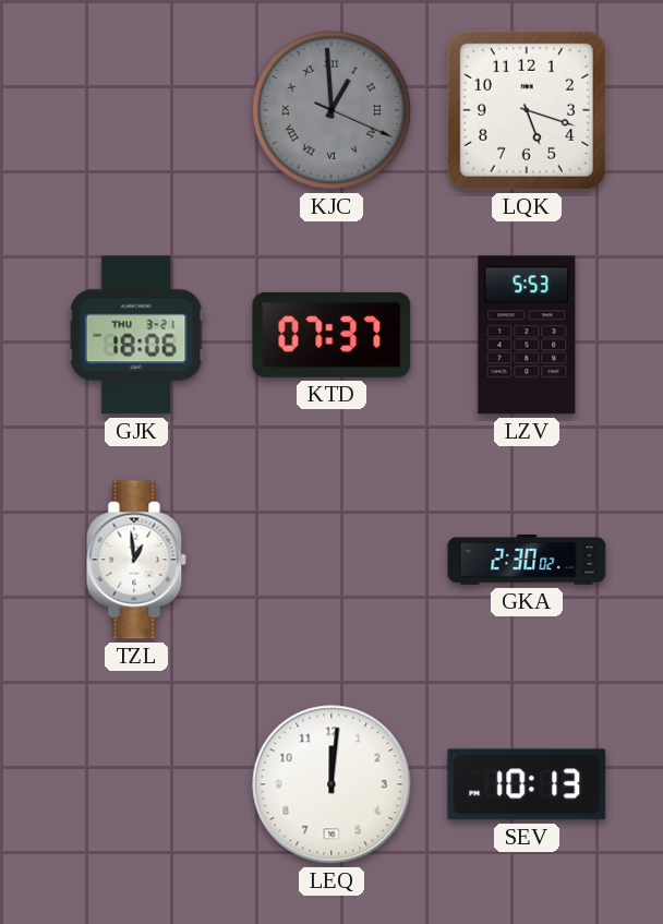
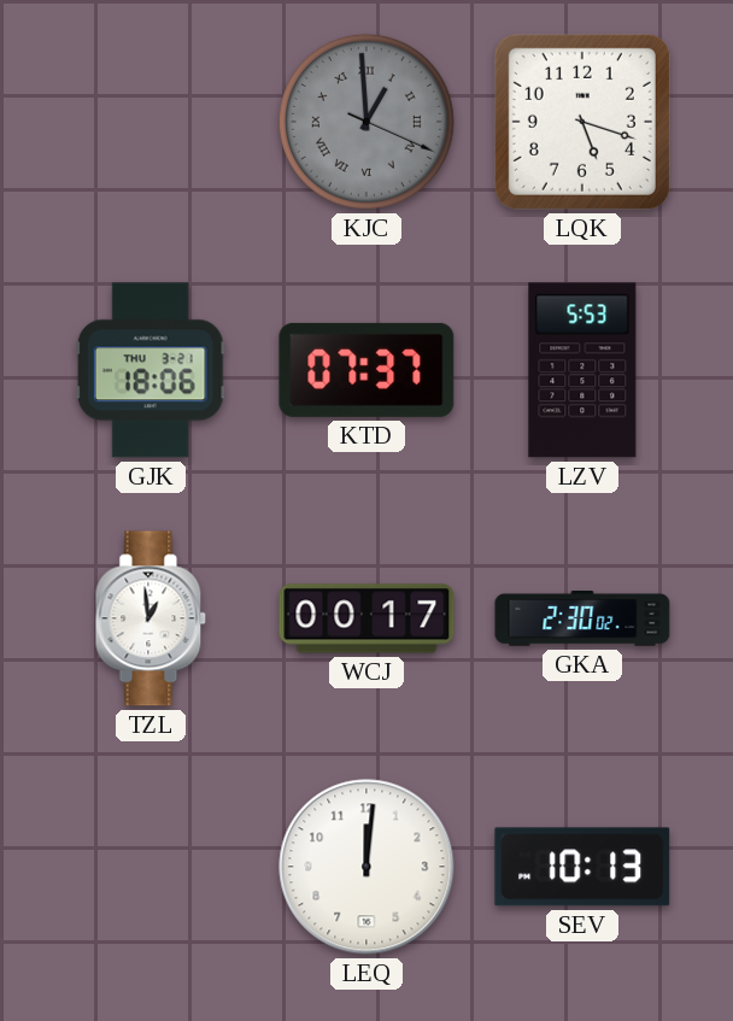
WCJ: none -> 00:17 (366, 618)
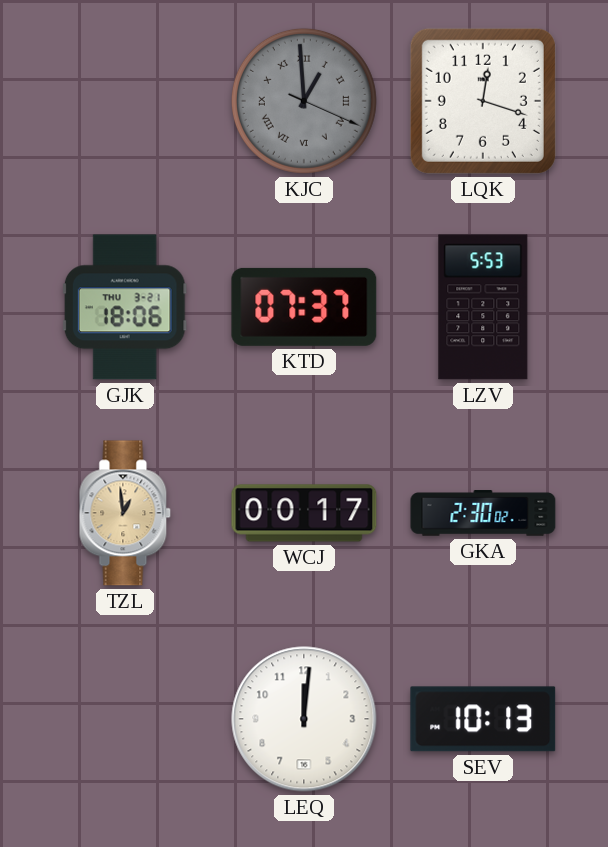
LQK: 5:18 -> 12:18 (483, 101)
TZL dial: white -> champagne (125, 513)
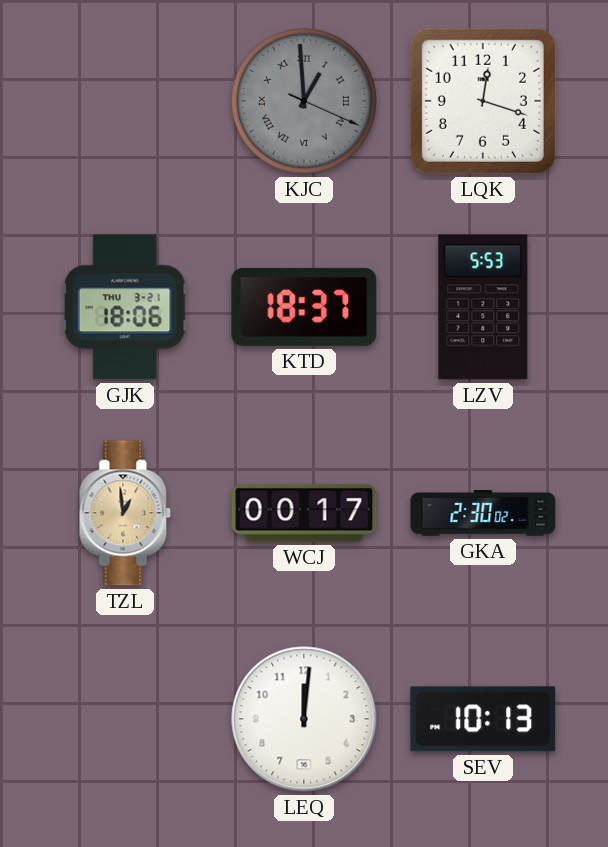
KTD: 07:37 -> 18:37 (304, 307)
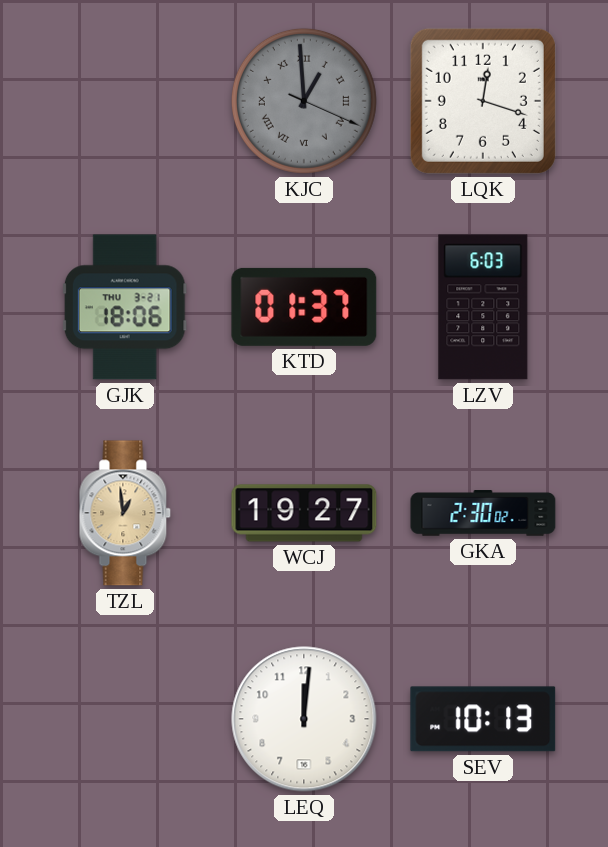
KTD: 18:37 -> 01:37 (304, 307)
LZV: 5:53 -> 6:03 (483, 307)
WCJ: 00:17 -> 19:27 (304, 513)
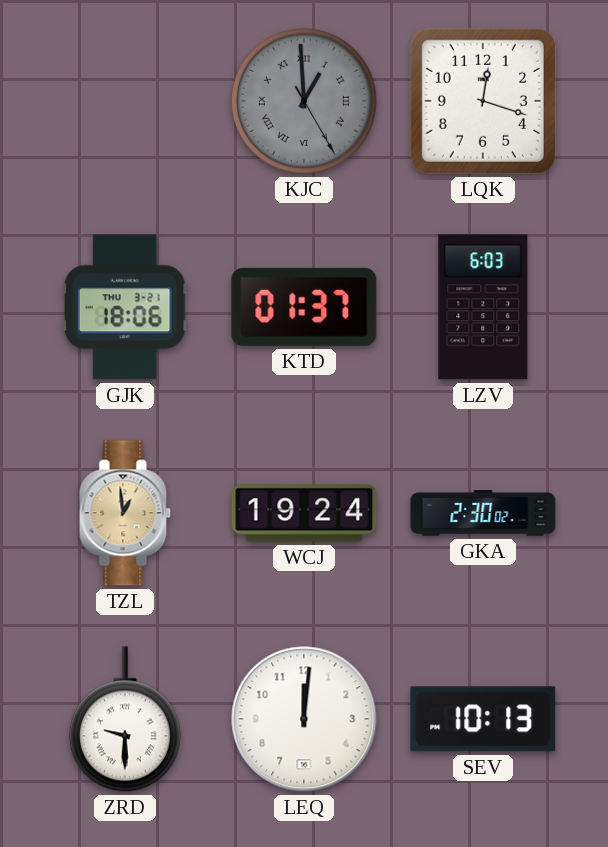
KJC: 12:59:19 -> 12:59:25 (304, 101)
WCJ: 19:27 -> 19:24 (304, 513)
ZRD: none -> 9:30 (125, 719)
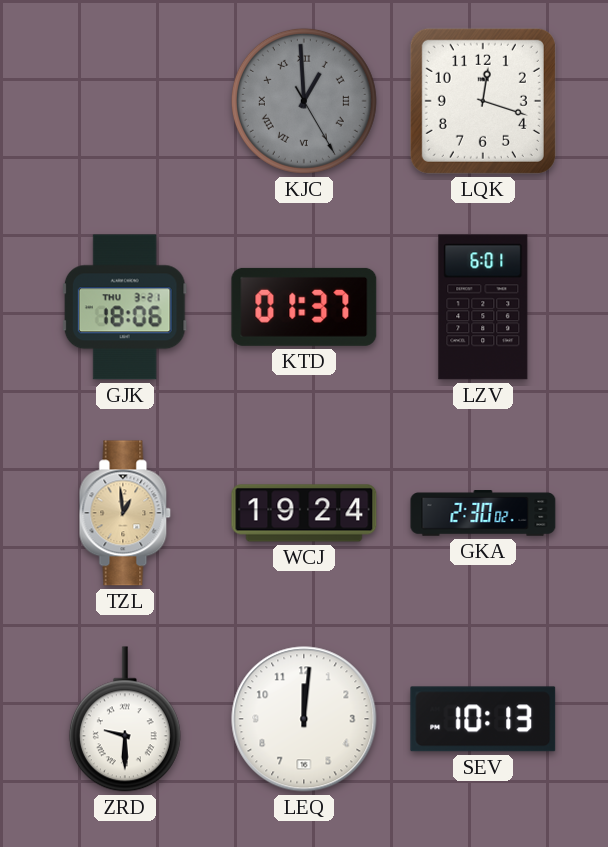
LZV: 6:03 -> 6:01 (483, 307)
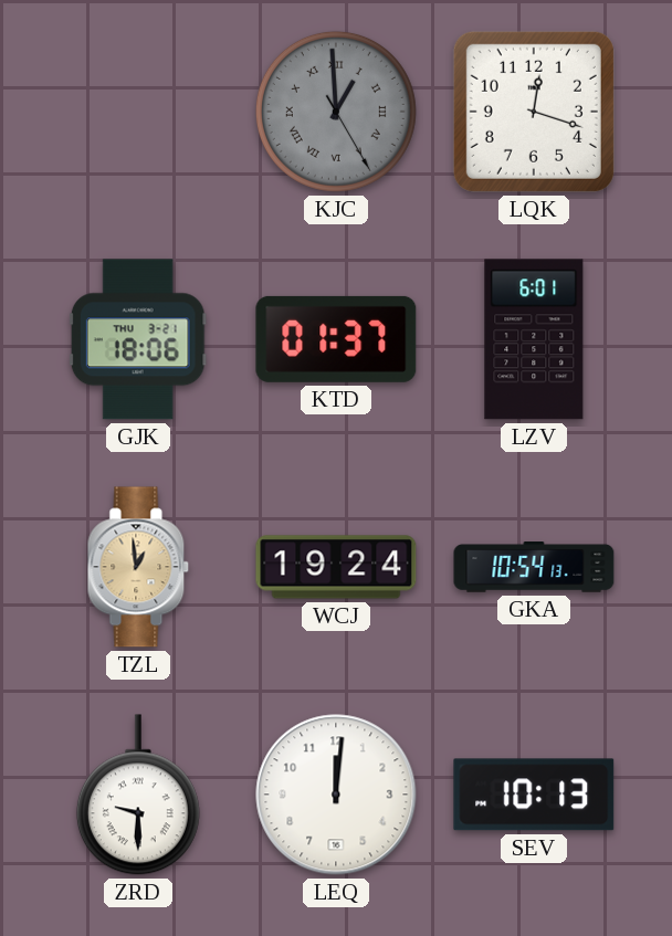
GKA: 2:30 -> 10:54 (534, 567)
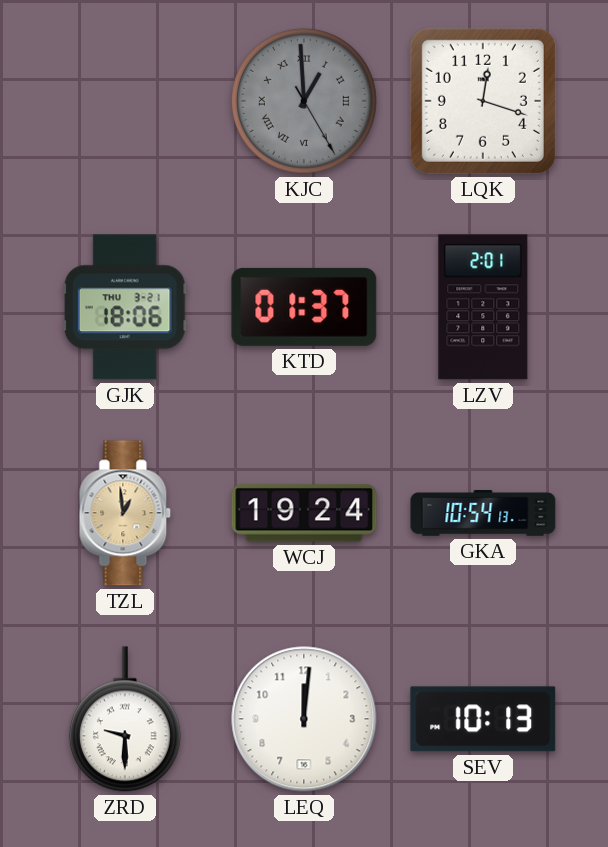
LZV: 6:01 -> 2:01 (483, 307)
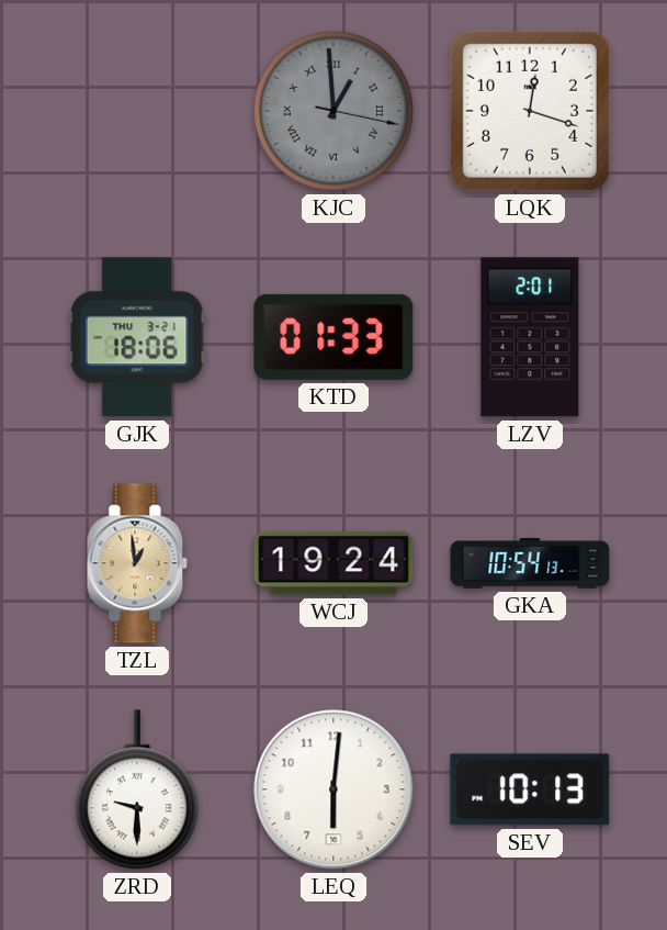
KJC: 12:59:25 -> 12:59:17 (333, 111)
KTD: 01:37 -> 01:33 (333, 337)
LEQ: 12:01 -> 6:01 (333, 789)
